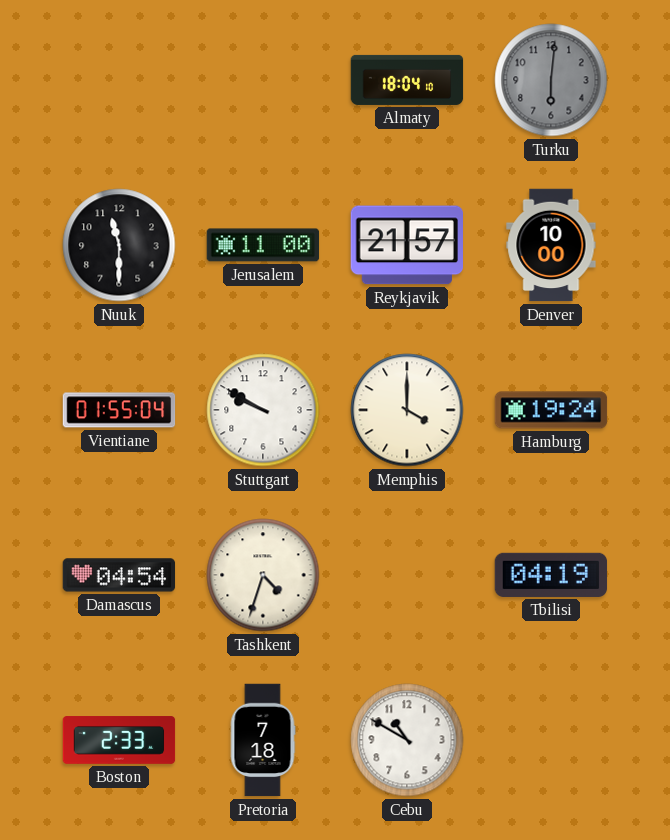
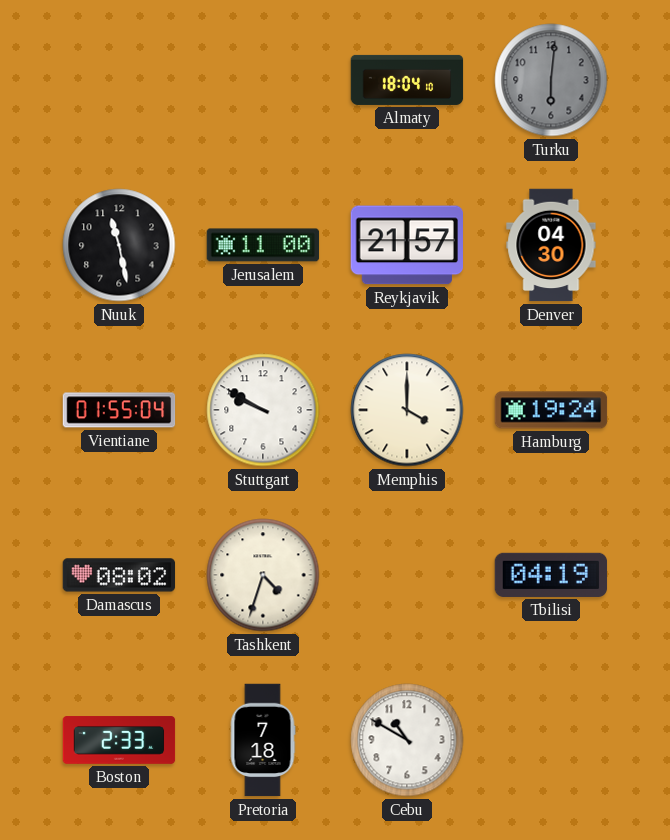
Nuuk: 11:30 -> 11:28 (119, 245)
Denver: 10:00 -> 04:30 (551, 245)
Damascus: 04:54 -> 08:02 (119, 575)
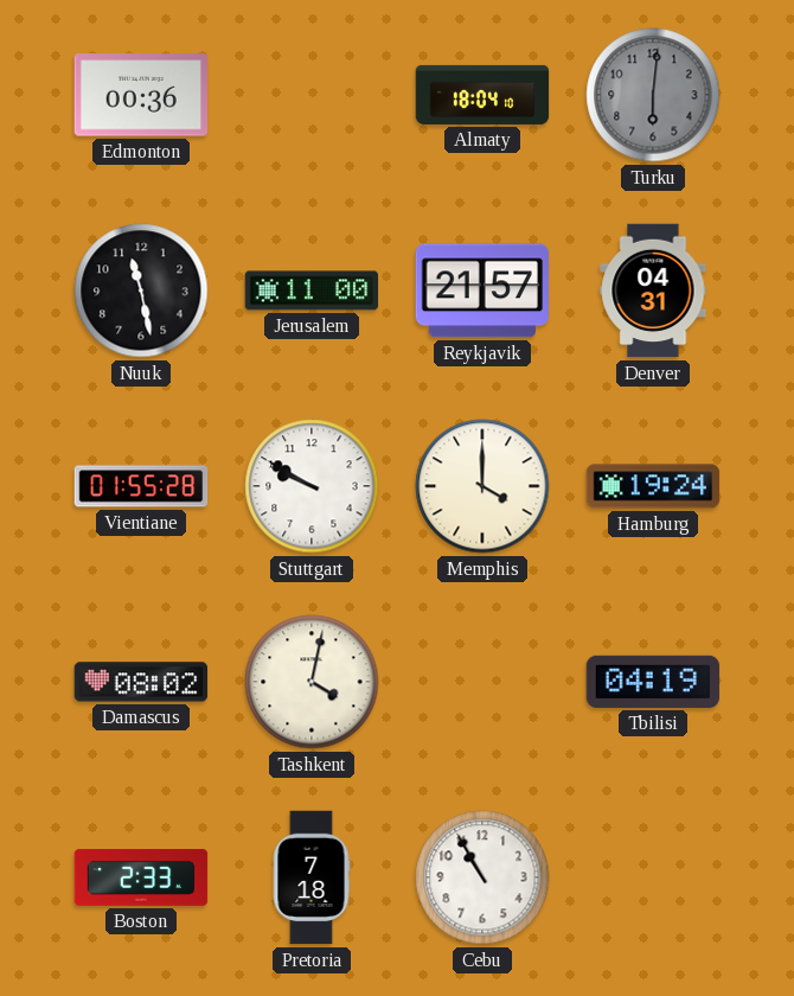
Edmonton: none -> 00:36 (141, 95)
Denver: 04:30 -> 04:31 (653, 290)
Vientiane: 01:55:04 -> 01:55:28 (141, 486)
Tashkent: 4:33 -> 4:02 (312, 682)
Cebu: 10:50 -> 10:55 (482, 877)
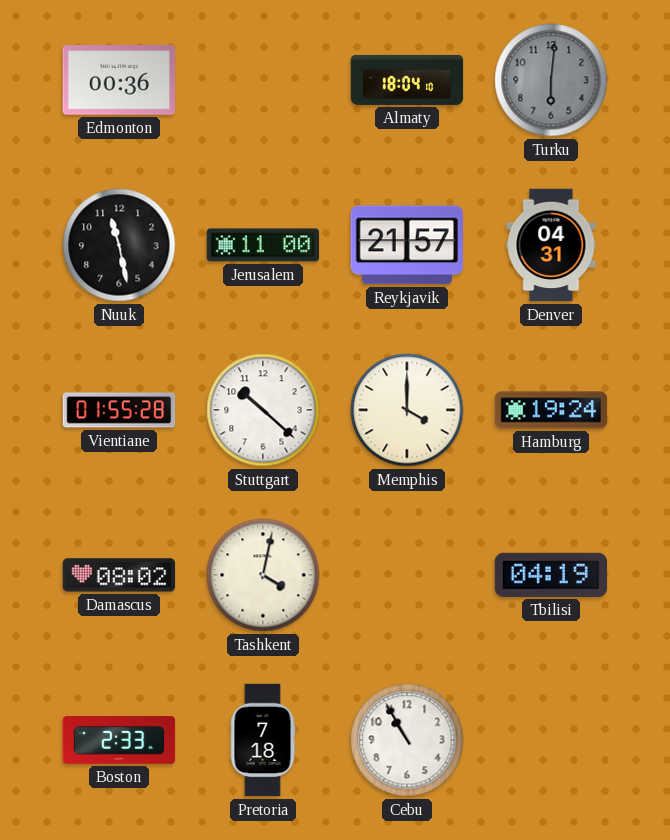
Stuttgart: 9:50 -> 10:22 (263, 410)
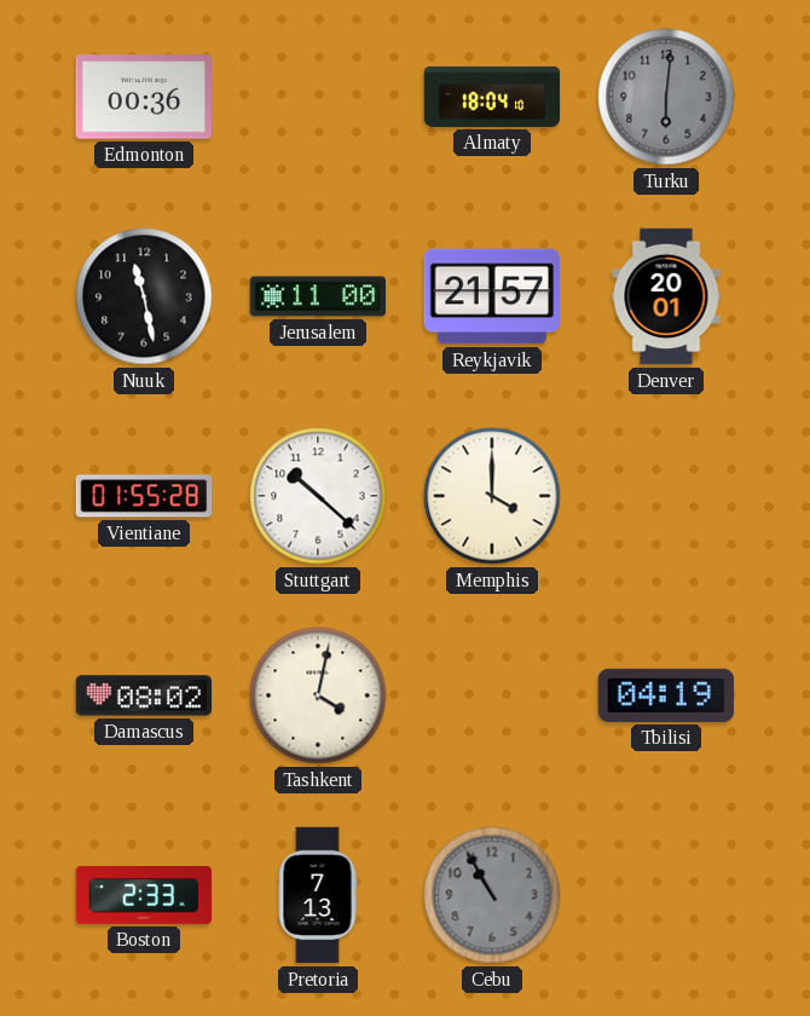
Denver: 04:31 -> 20:01 (666, 296)
Hamburg: 19:24 -> none (551, 410)
Pretoria: 7:18 -> 7:13 (318, 895)
Cebu dial: white -> grey (492, 895)
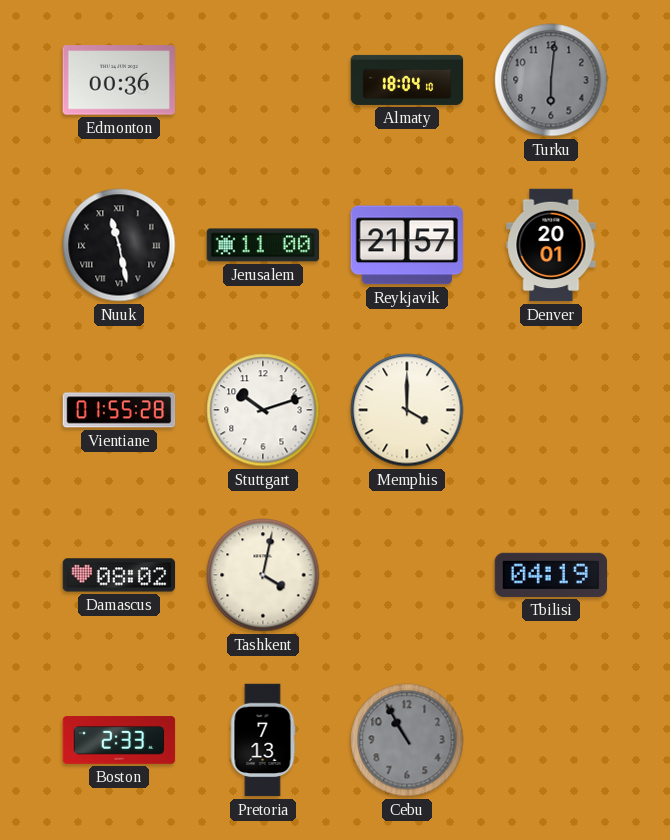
Nuuk numerals: Arabic -> Roman (119, 245)
Stuttgart: 10:22 -> 10:12 (263, 410)
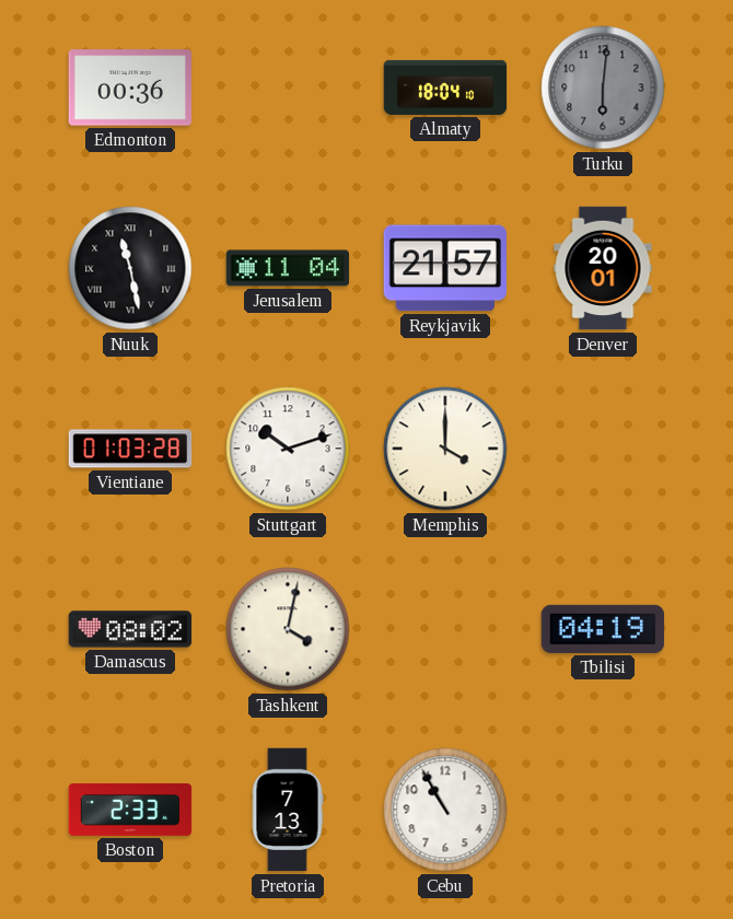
Jerusalem: 11:00 -> 11:04 (288, 268)
Vientiane: 01:55 -> 01:03 (130, 449)
Cebu dial: grey -> white (445, 810)
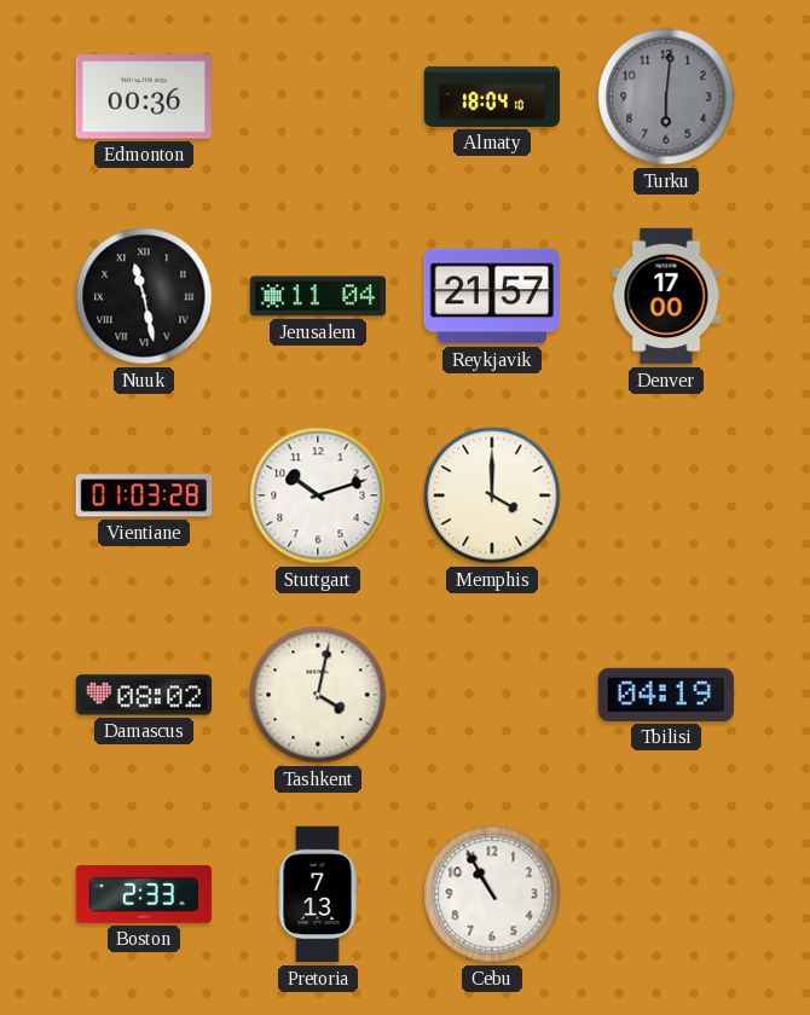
Denver: 20:01 -> 17:00 (666, 296)
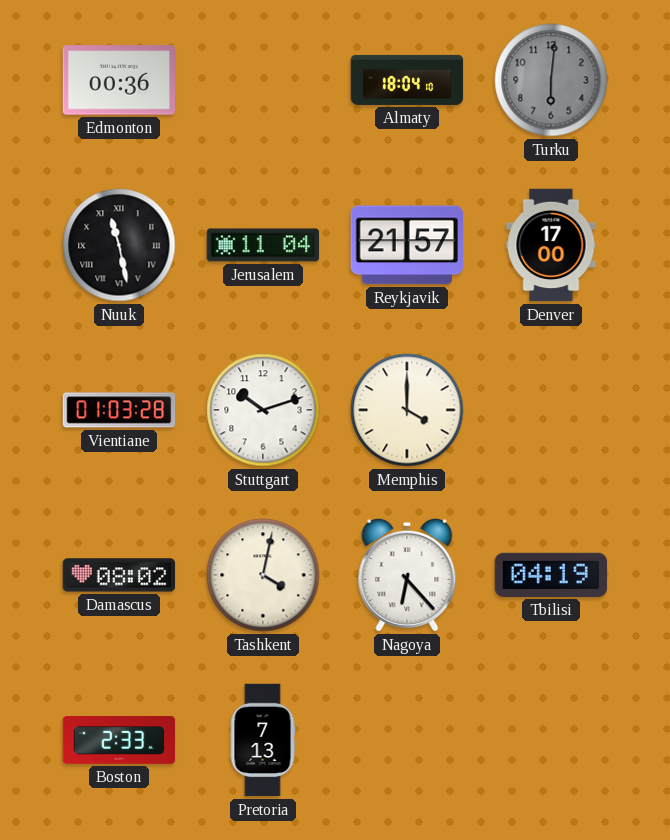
Nagoya: none -> 6:23 (407, 575)
Cebu: 10:55 -> none (492, 894)
